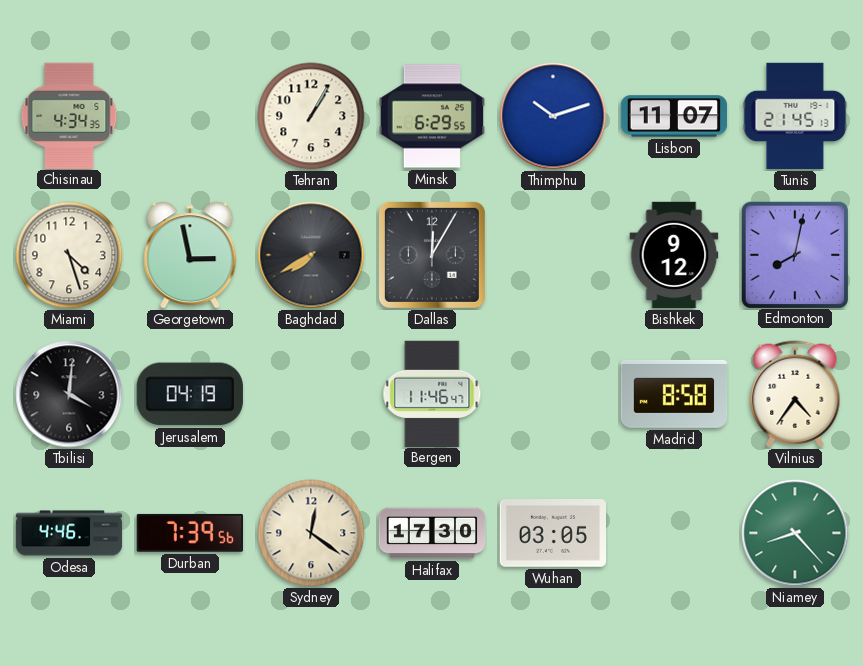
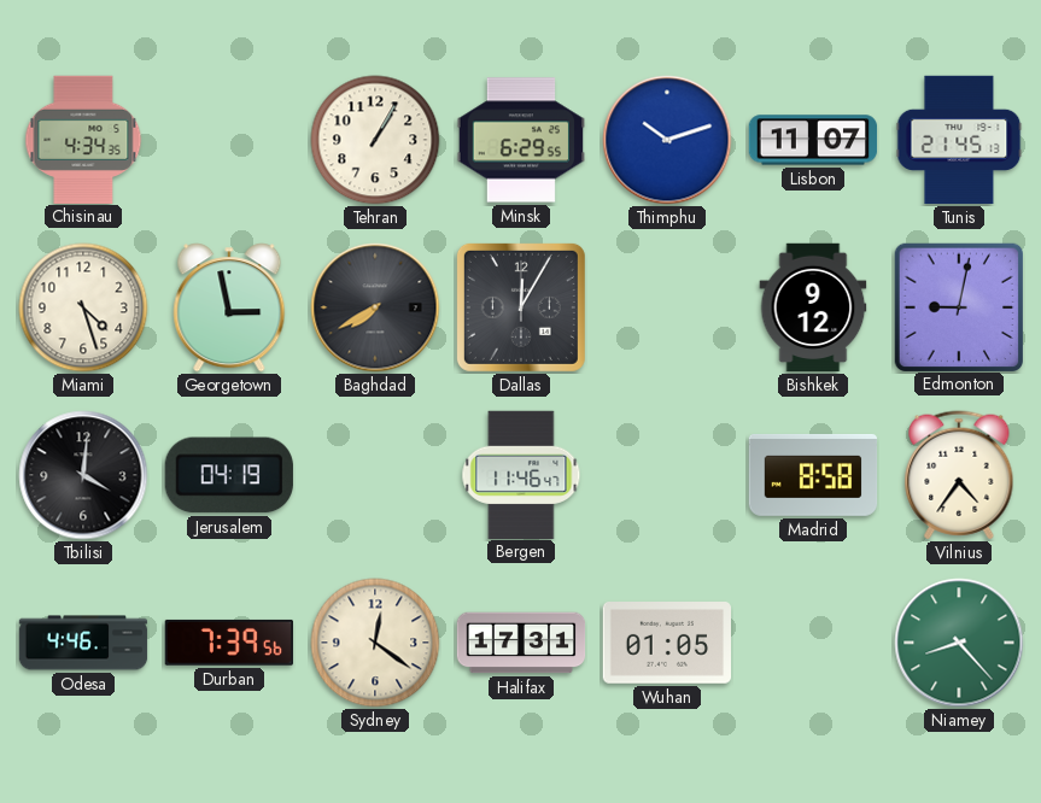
Edmonton: 8:02 -> 9:02 (958, 306)
Halifax: 17:30 -> 17:31 (521, 643)
Wuhan: 03:05 -> 01:05 (666, 644)
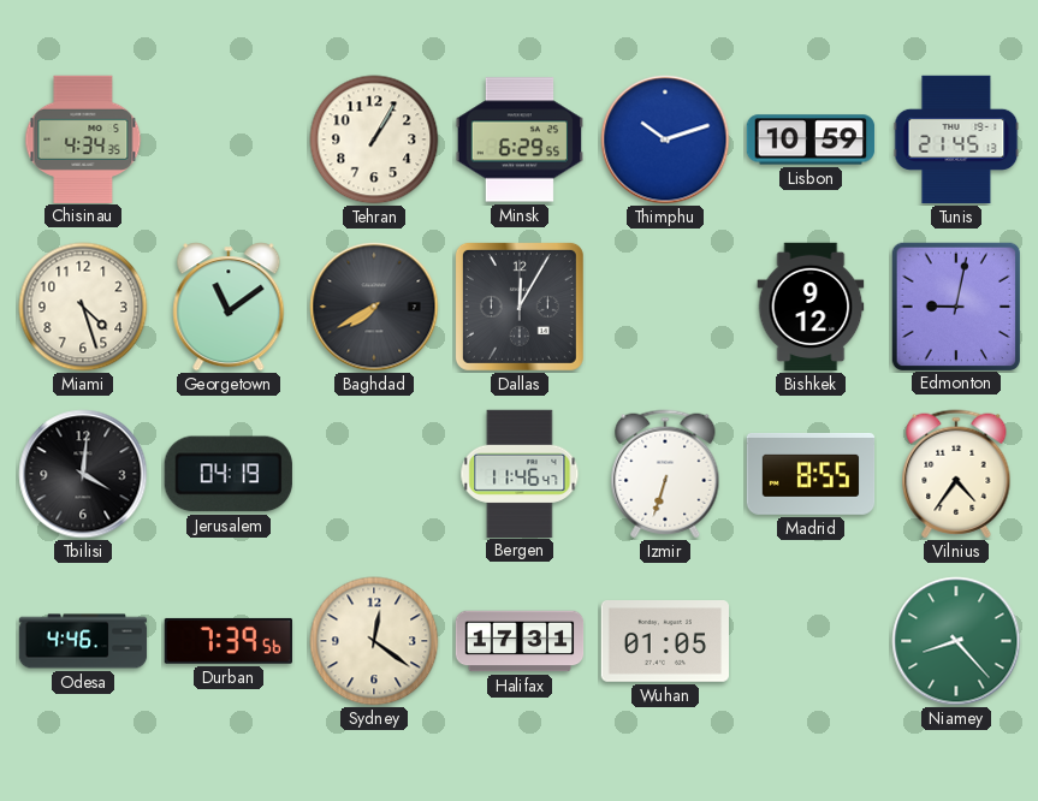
Lisbon: 11:07 -> 10:59 (811, 140)
Georgetown: 2:58 -> 11:09 (229, 307)
Izmir: none -> 6:33 (665, 474)
Madrid: 8:58 -> 8:55 (811, 474)
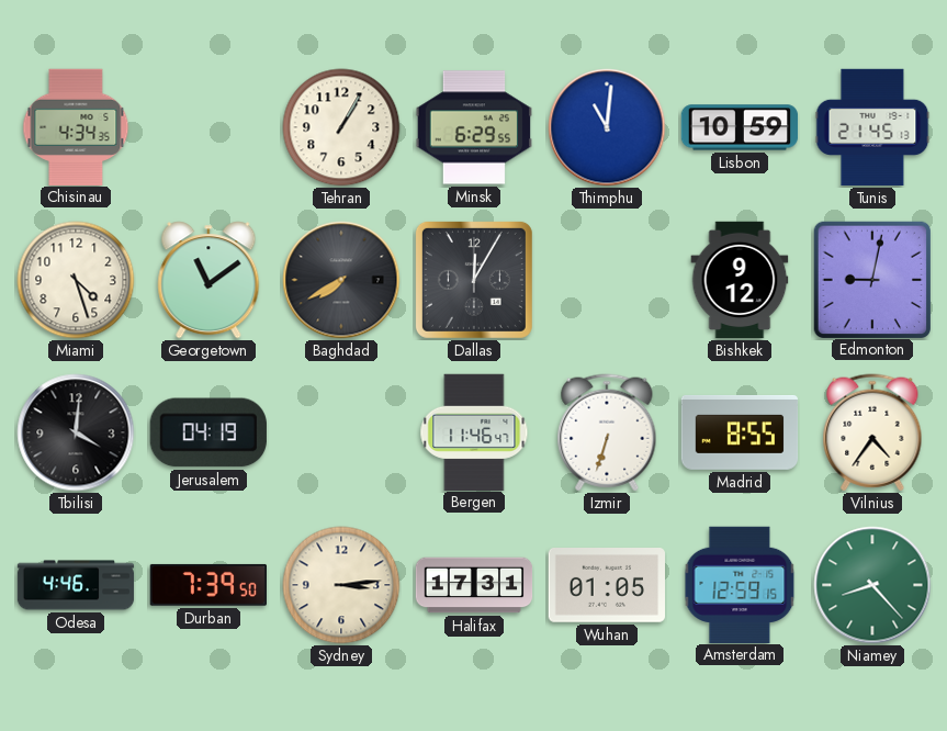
Thimphu: 10:12 -> 11:01 (607, 127)
Durban: 7:39:56 -> 7:39:50 (208, 585)
Sydney: 12:21 -> 3:14 (341, 585)
Amsterdam: none -> 12:59 (740, 584)
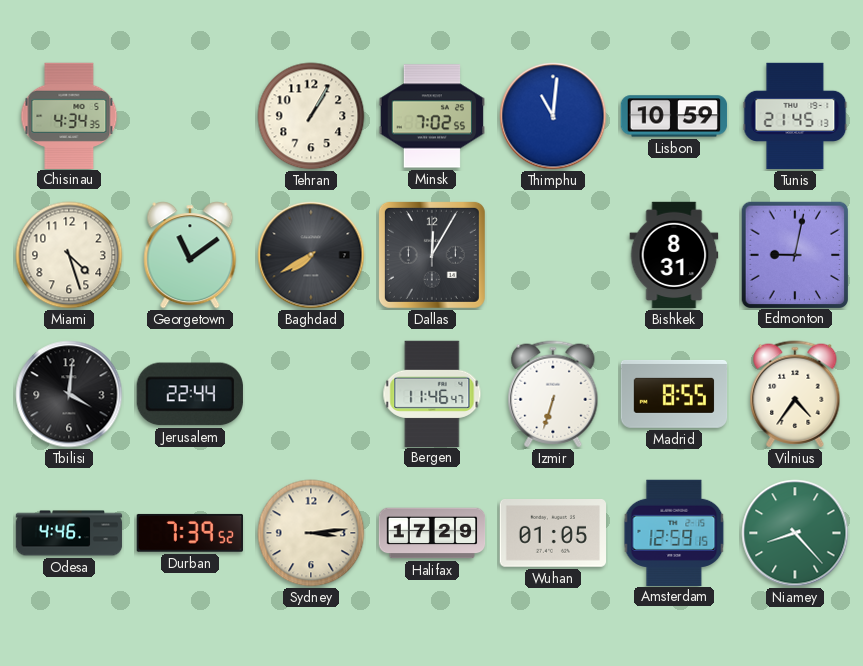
Minsk: 6:29 -> 7:02 (431, 116)
Bishkek: 9:12 -> 8:31 (674, 255)
Jerusalem: 04:19 -> 22:44 (190, 394)
Durban: 7:39:50 -> 7:39:52 (190, 533)
Halifax: 17:31 -> 17:29 (432, 533)
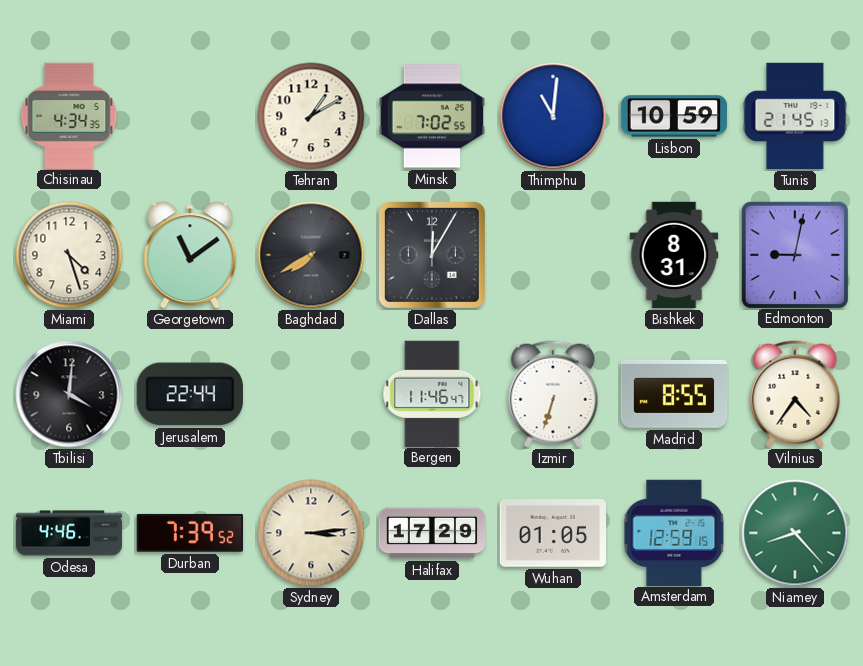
Tehran: 1:05 -> 1:10 (311, 116)
